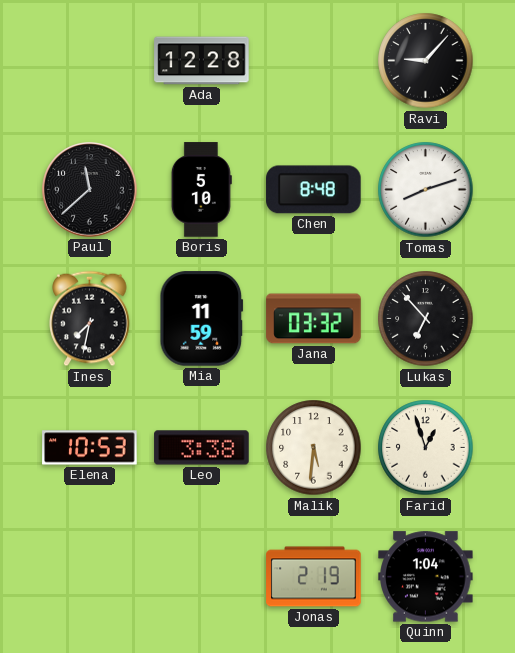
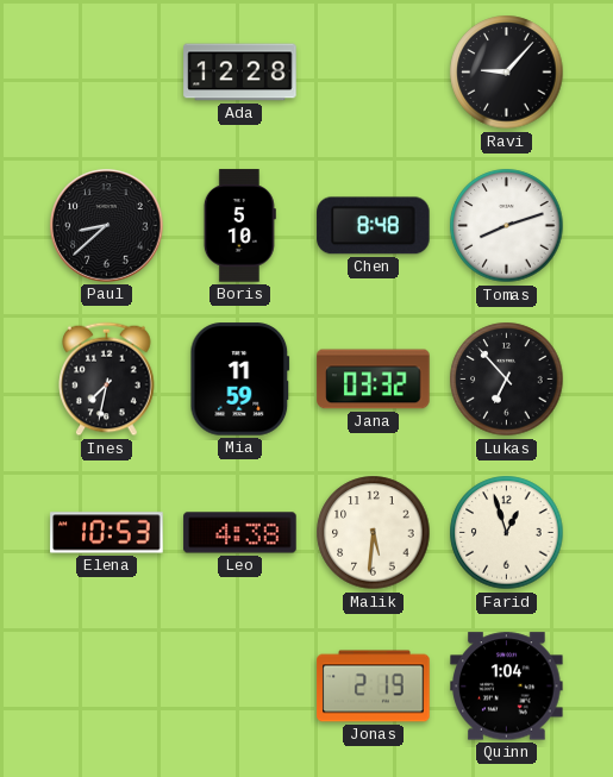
Paul: 11:38 -> 8:38 (107, 226)
Leo: 3:38 -> 4:38 (240, 533)
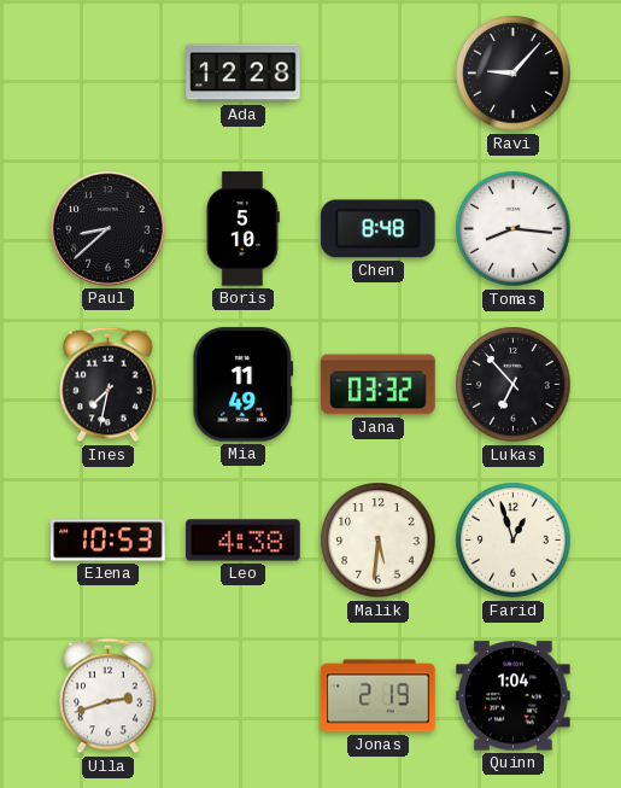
Tomas: 8:12 -> 8:16 (514, 229)
Mia: 11:59 -> 11:49 (244, 385)
Ulla: none -> 2:42 (109, 696)
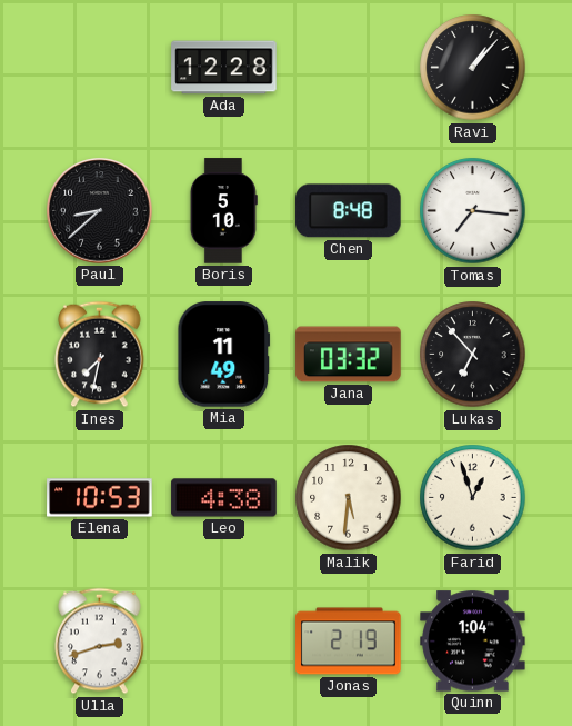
Ravi: 9:07 -> 1:07 (473, 68)
Tomas: 8:16 -> 7:16 (473, 211)
